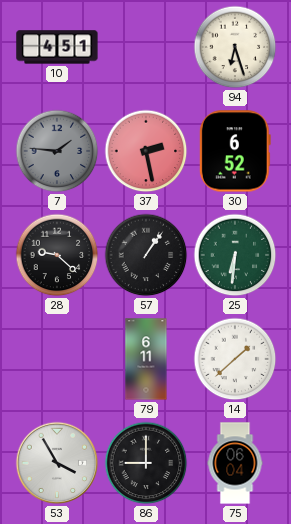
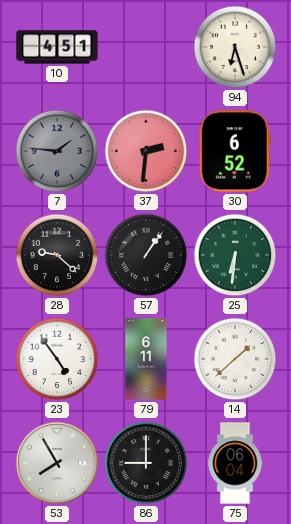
37: 2:28 -> 2:31 (146, 151)
23: none -> 4:54 (57, 359)
53: 3:55 -> 7:55 (57, 463)
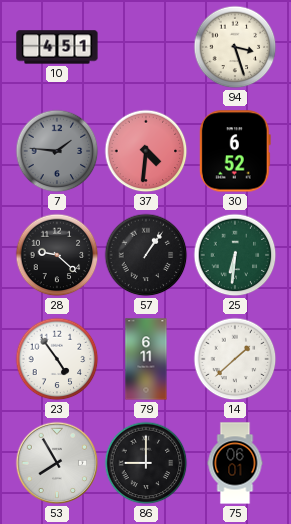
94: 6:27 -> 3:27 (235, 47)
37: 2:31 -> 4:31 (146, 151)
75: 06:04 -> 06:01 (235, 463)
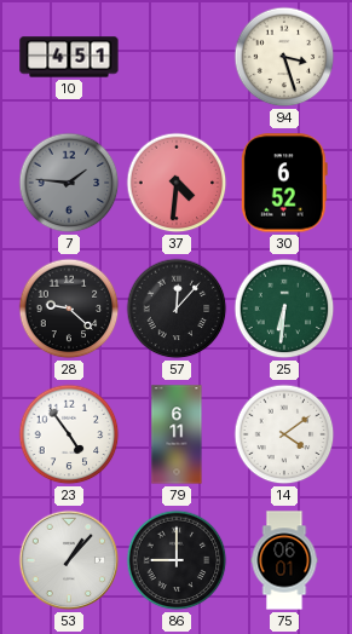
57: 1:06 -> 12:07 (177, 309)
14: 1:38 -> 4:09 (284, 434)
53: 7:55 -> 1:07 (69, 560)
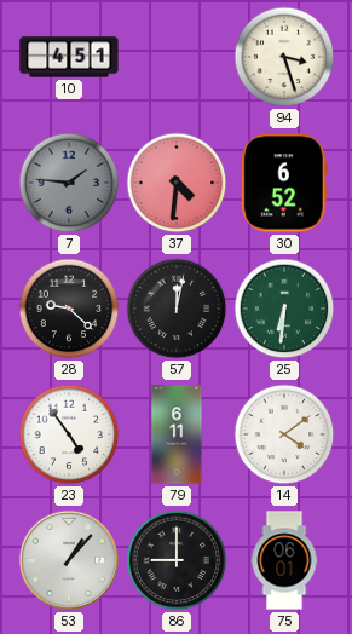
57: 12:07 -> 12:02 (177, 309)
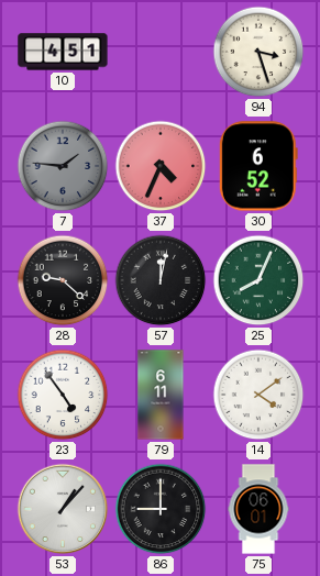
37: 4:31 -> 4:34 (161, 166)
25: 6:31 -> 8:04 (258, 280)
